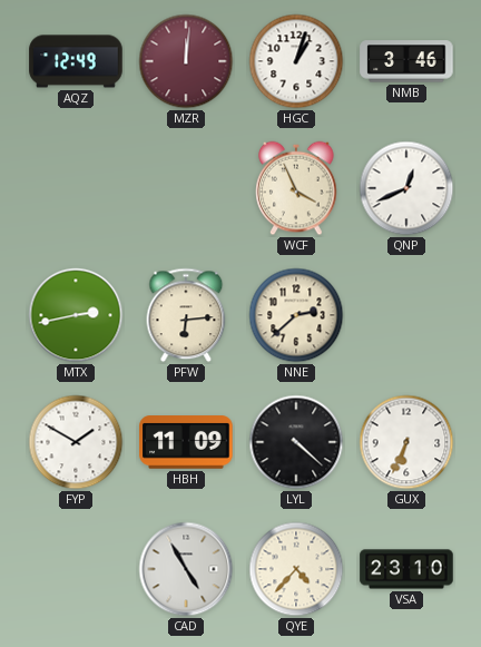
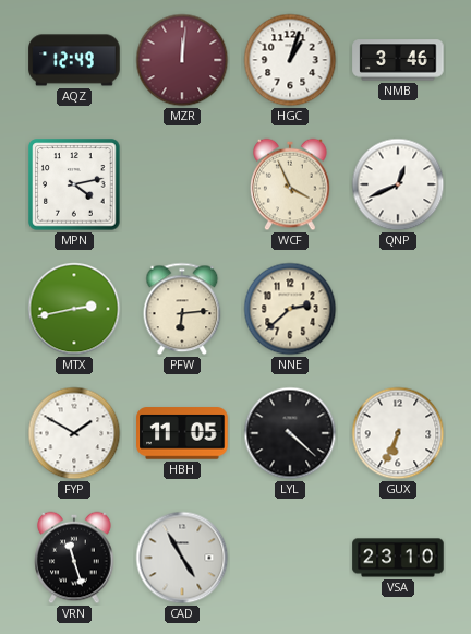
MPN: none -> 4:13 (74, 184)
HBH: 11:09 -> 11:05 (182, 433)
VRN: none -> 11:27 (74, 558)
QYE: 4:37 -> none (296, 569)
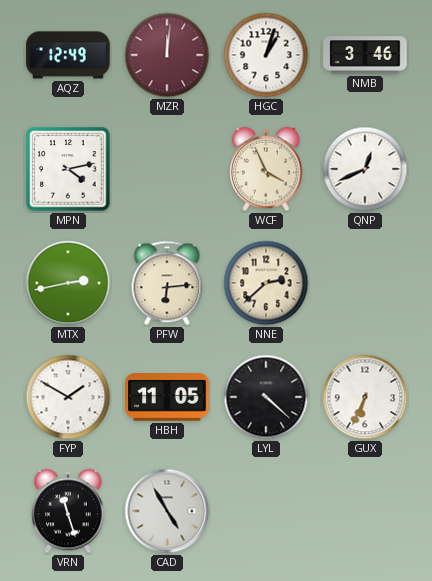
VSA: 23:10 -> none (398, 558)
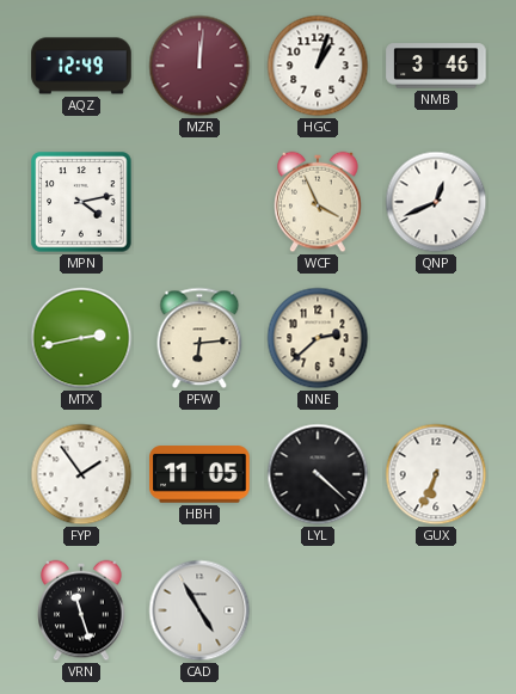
FYP: 1:50 -> 1:54 (81, 474)
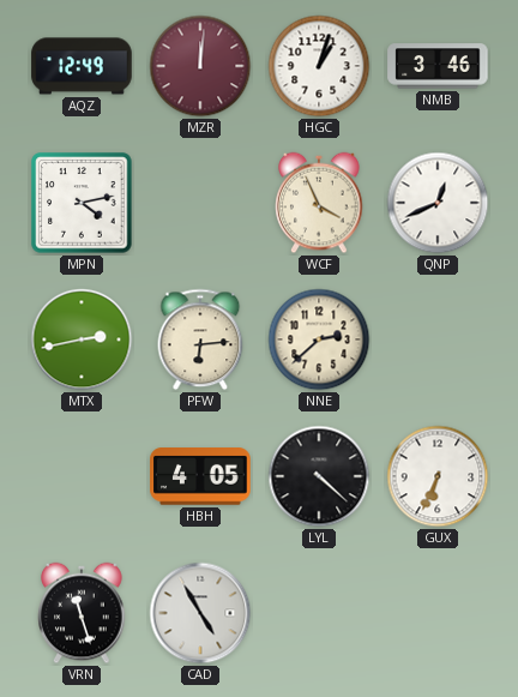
FYP: 1:54 -> none (81, 474)
HBH: 11:05 -> 4:05 (200, 476)
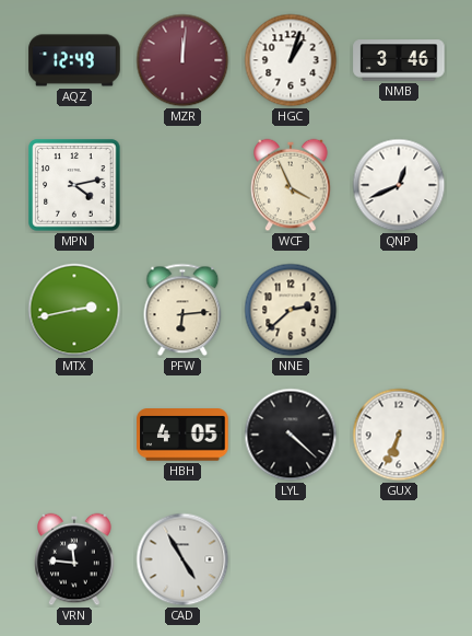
VRN: 11:27 -> 11:46 (74, 559)
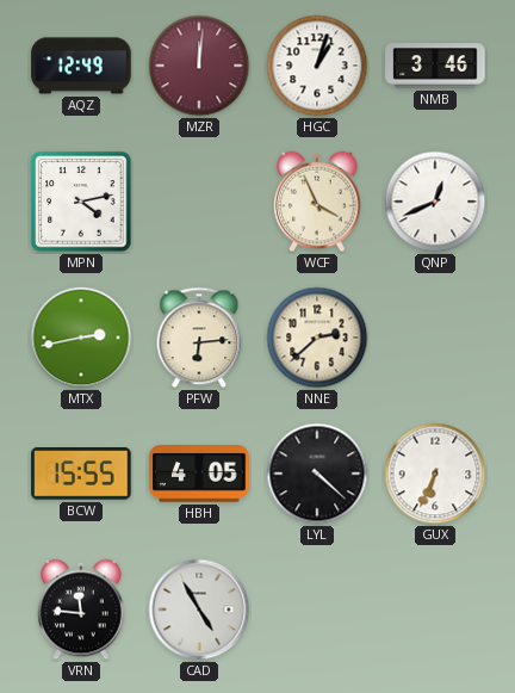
BCW: none -> 15:55 (81, 474)
